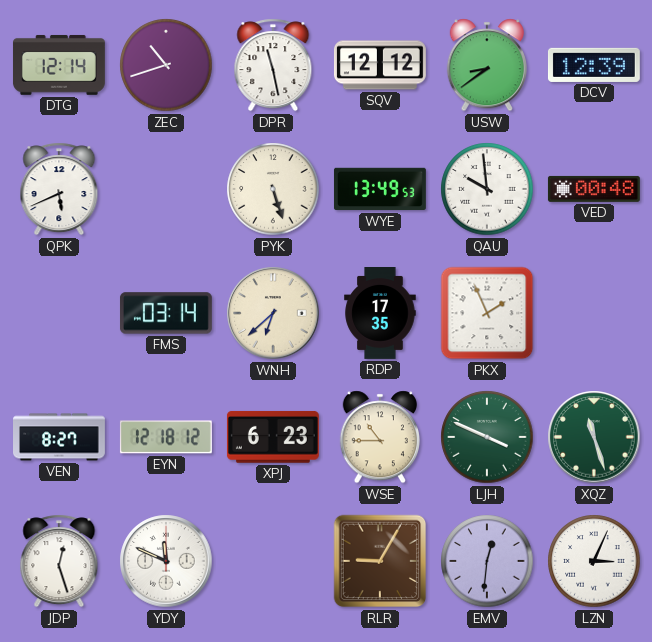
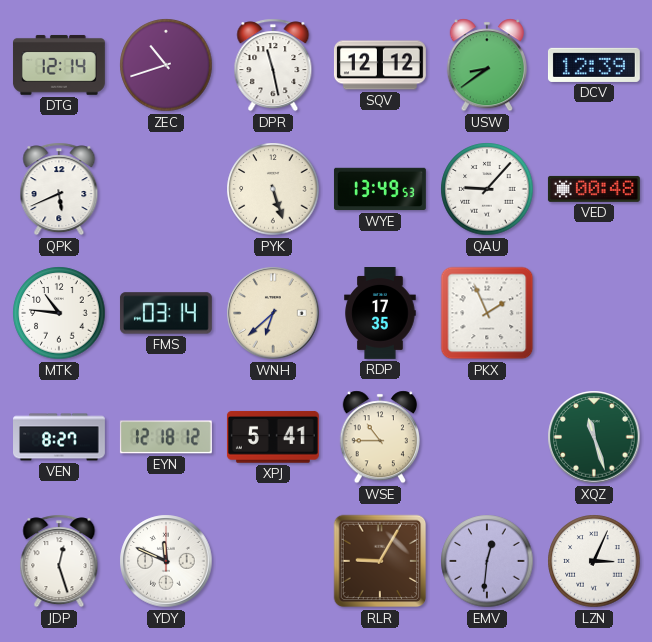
QAU: 9:59 -> 9:07 (487, 189)
MTK: none -> 10:46 (59, 313)
XPJ: 6:23 -> 5:41 (273, 437)
LJH: 3:49 -> none (487, 437)
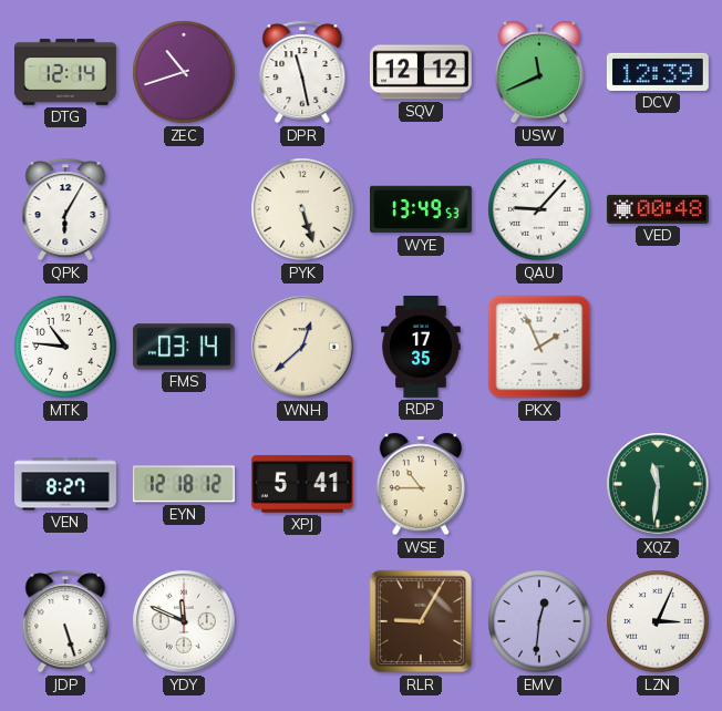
USW: 8:39 -> 11:41 (539, 72)
QPK: 5:41 -> 6:05 (65, 209)
WNH: 6:38 -> 12:38 (302, 347)
XQZ: 11:27 -> 11:31 (658, 484)
JDP: 12:27 -> 5:27 (65, 621)
